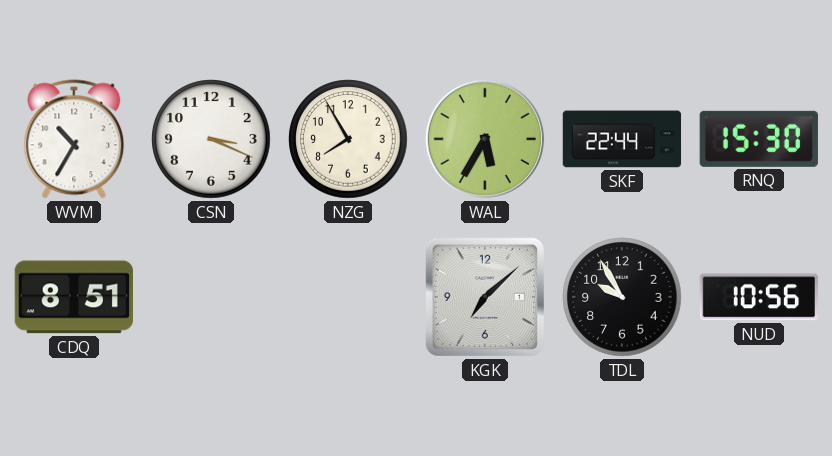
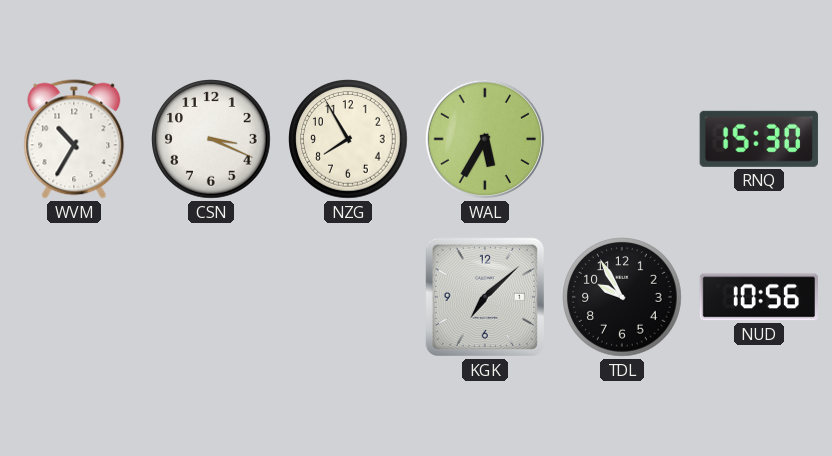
SKF: 22:44 -> none (622, 139)
CDQ: 8:51 -> none (74, 297)
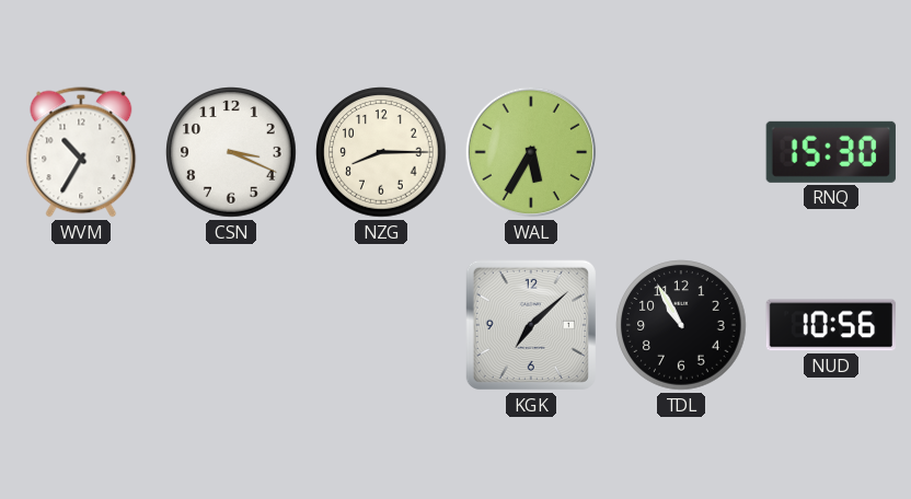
NZG: 7:55 -> 8:15 (381, 152)
TDL: 9:55 -> 10:55 (681, 325)
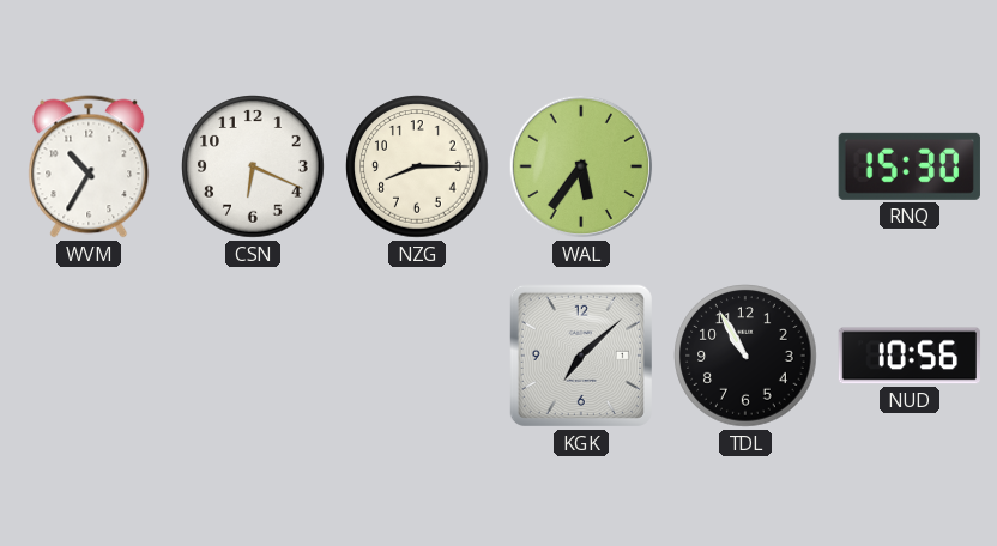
CSN: 3:19 -> 6:19 (253, 166)
WAL: 5:35 -> 5:36 (581, 166)
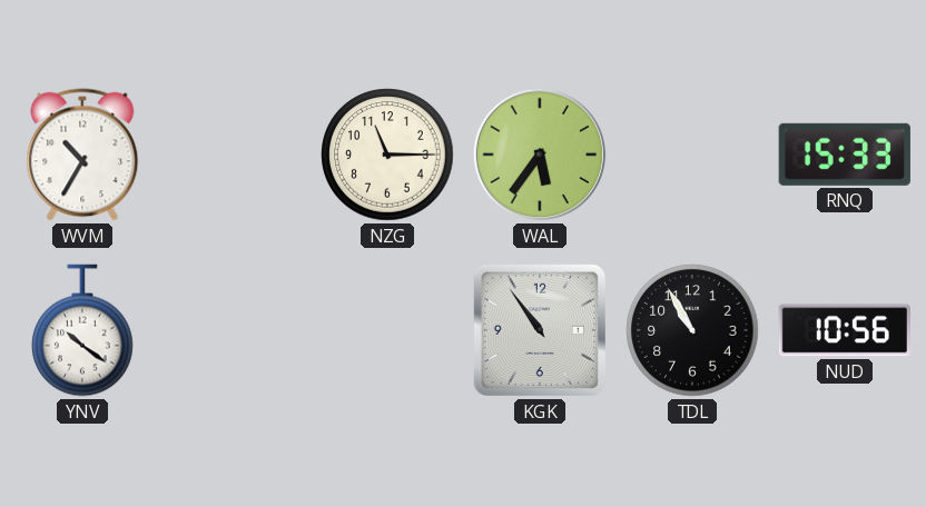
CSN: 6:19 -> none (253, 166)
NZG: 8:15 -> 11:15 (387, 155)
RNQ: 15:30 -> 15:33 (845, 155)
YNV: none -> 10:21 (83, 330)
KGK: 7:08 -> 10:54 (540, 330)
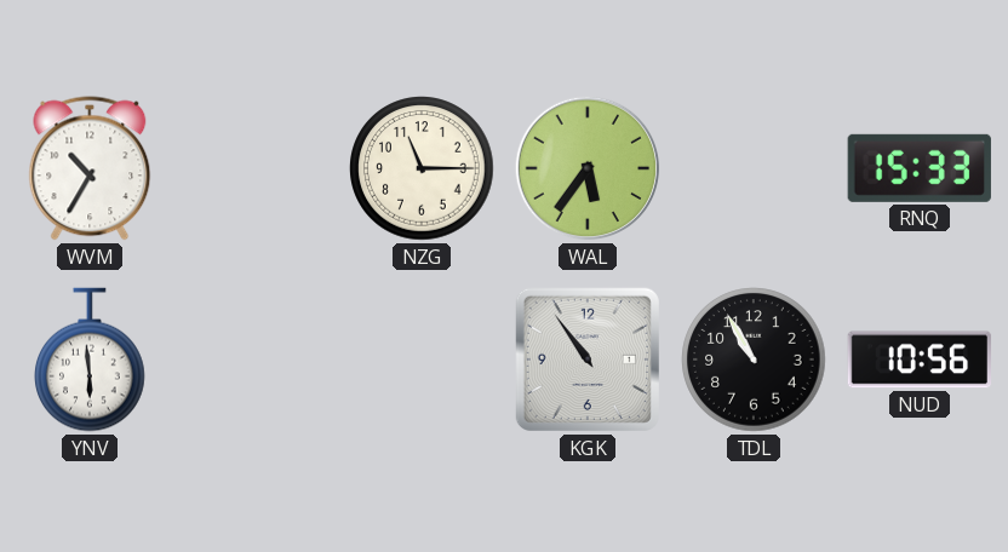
YNV: 10:21 -> 5:59 (91, 360)
